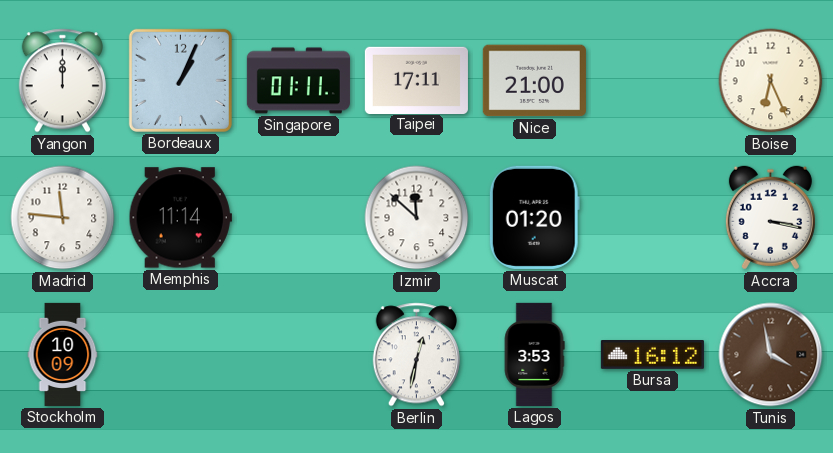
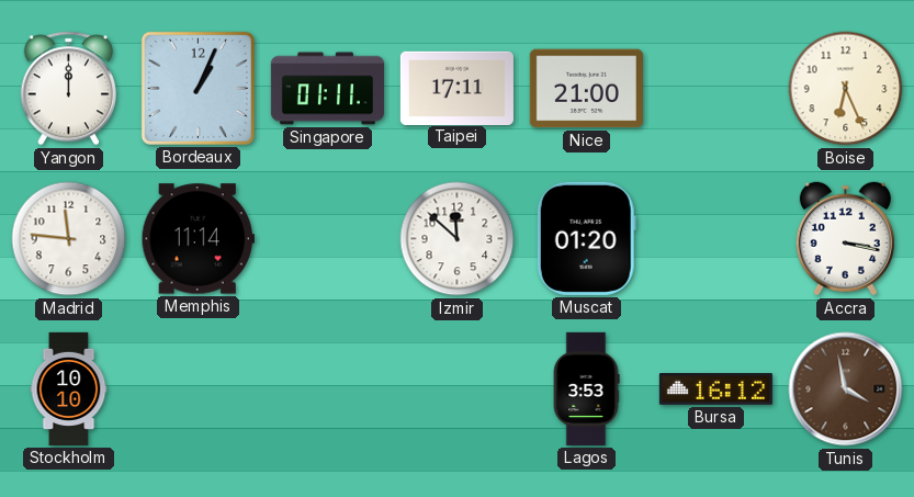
Stockholm: 10:09 -> 10:10 (69, 388)
Berlin: 12:32 -> none (416, 355)
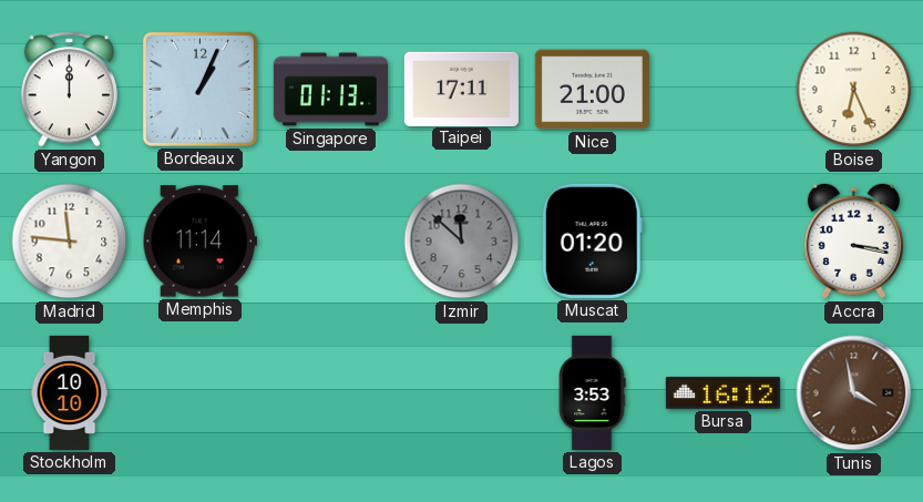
Singapore: 01:11 -> 01:13 (330, 90)
Izmir dial: white -> grey (462, 242)
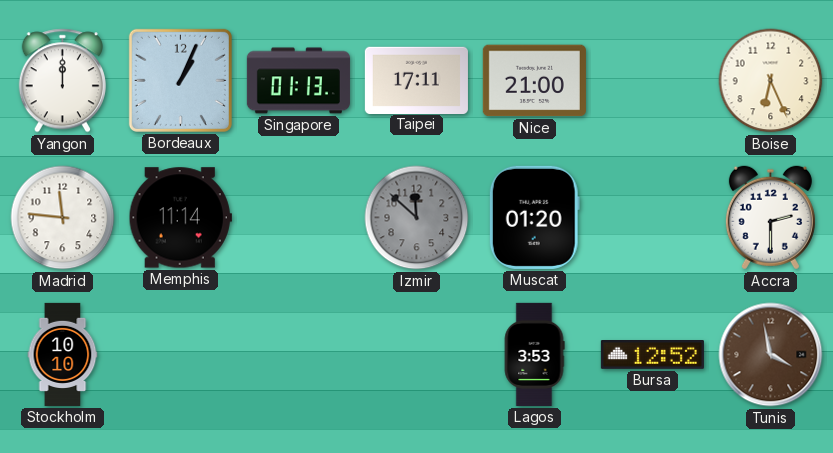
Accra: 3:17 -> 2:30 (770, 218)
Bursa: 16:12 -> 12:52 (652, 355)
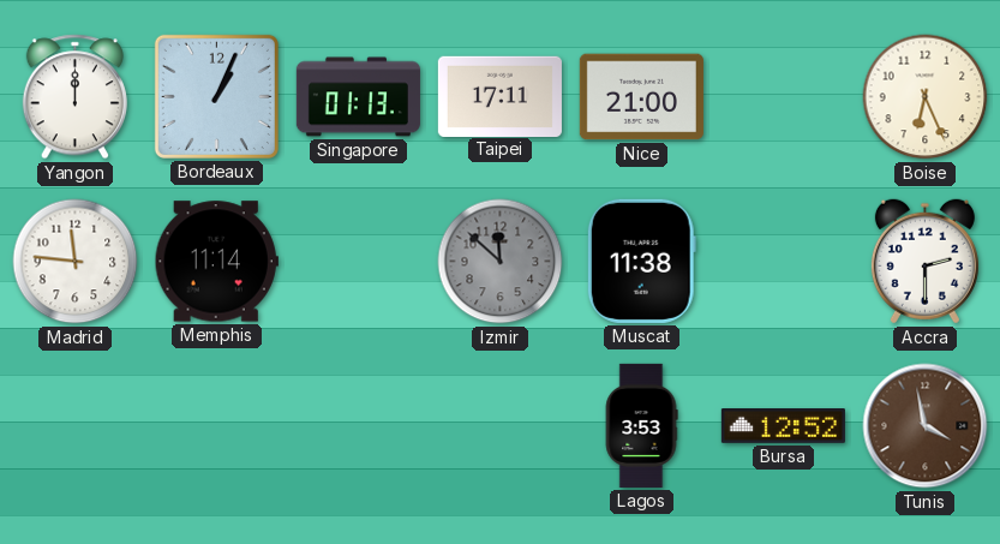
Muscat: 01:20 -> 11:38 (641, 261)
Stockholm: 10:10 -> none (63, 354)
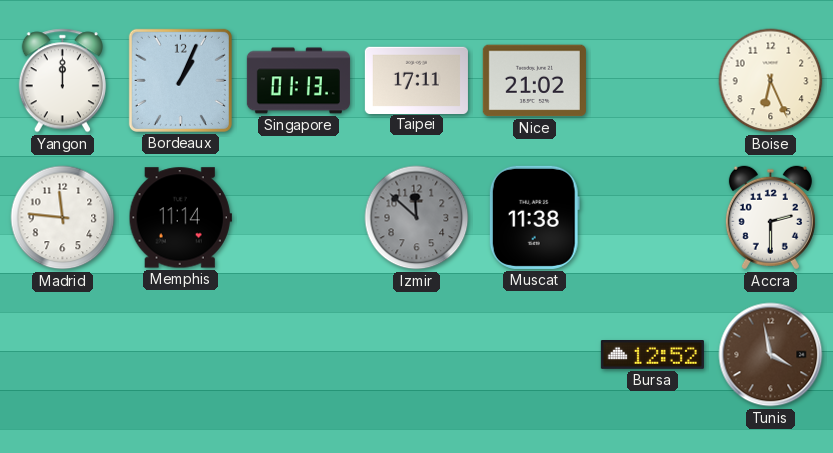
Nice: 21:00 -> 21:02 (534, 81)
Lagos: 3:53 -> none (641, 425)
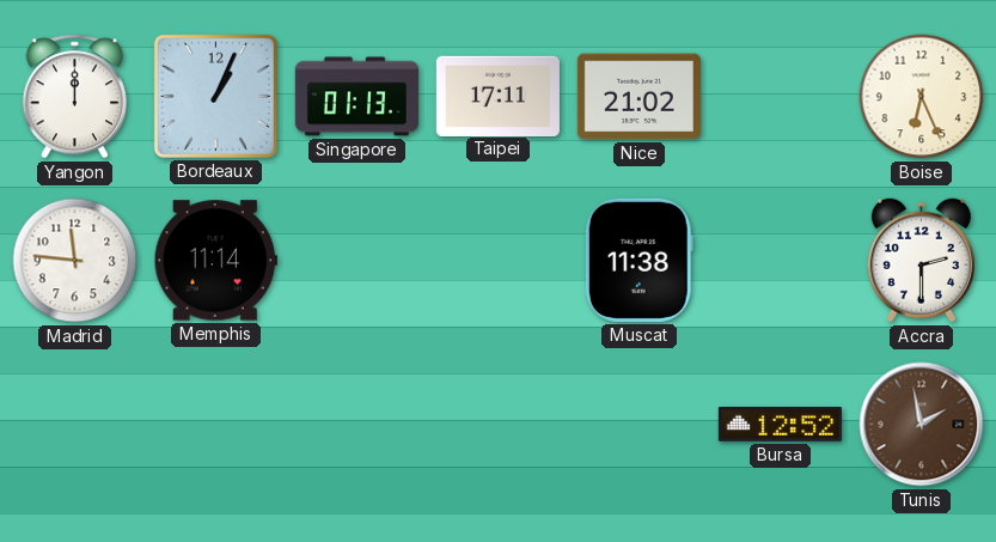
Izmir: 11:52 -> none (417, 218)
Tunis: 3:58 -> 1:58 (922, 425)
